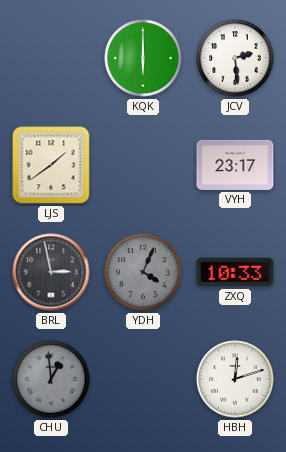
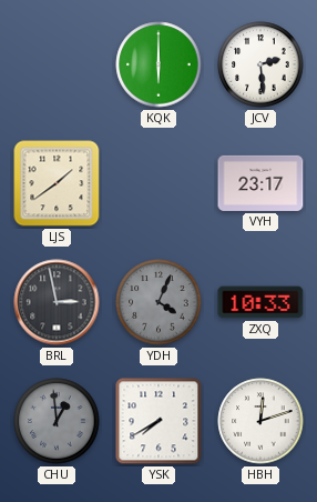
YSK: none -> 7:40 (158, 421)
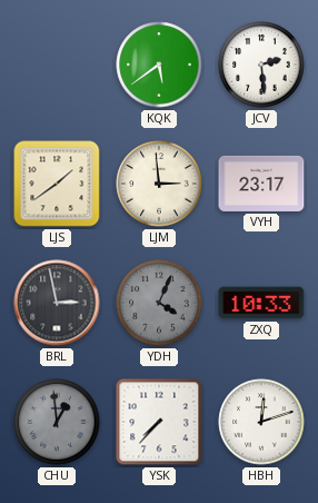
KQK: 6:00 -> 5:39 (159, 65)
LJM: none -> 2:59 (159, 184)
YSK: 7:40 -> 7:37 (159, 422)
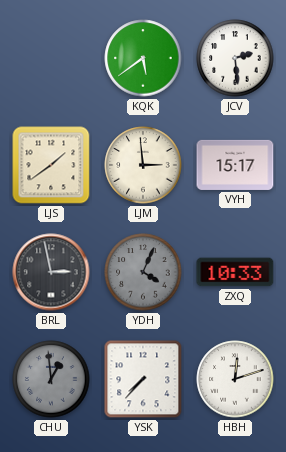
VYH: 23:17 -> 15:17 (235, 165)
